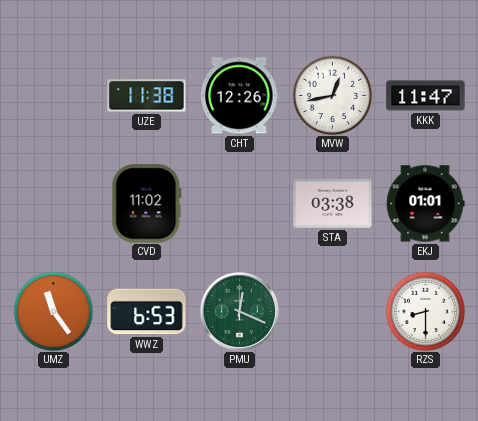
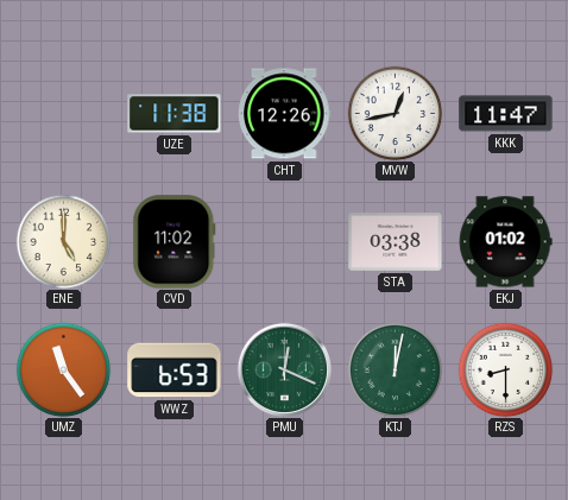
ENE: none -> 5:00 (63, 241)
EKJ: 01:01 -> 01:02 (505, 242)
KTJ: none -> 12:02 (395, 369)
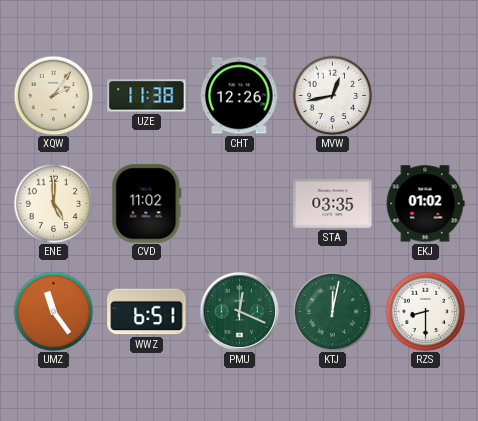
XQW: none -> 2:06 (53, 95)
KKK: 11:47 -> none (506, 114)
STA: 03:38 -> 03:35 (333, 204)
WWZ: 6:53 -> 6:51 (147, 312)
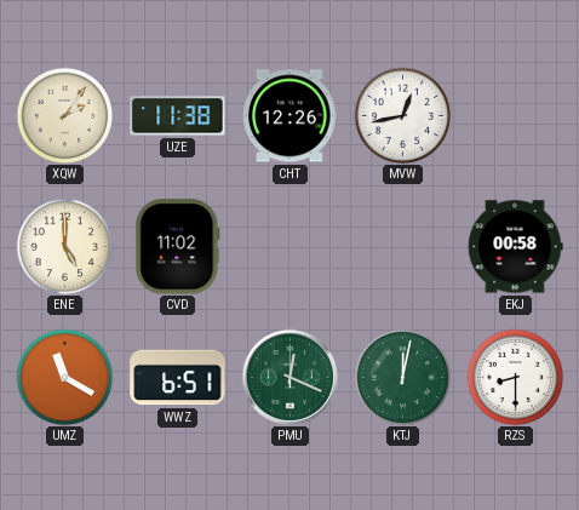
STA: 03:35 -> none (333, 204)
EKJ: 01:02 -> 00:58 (515, 247)
UMZ: 11:24 -> 11:20 (64, 377)
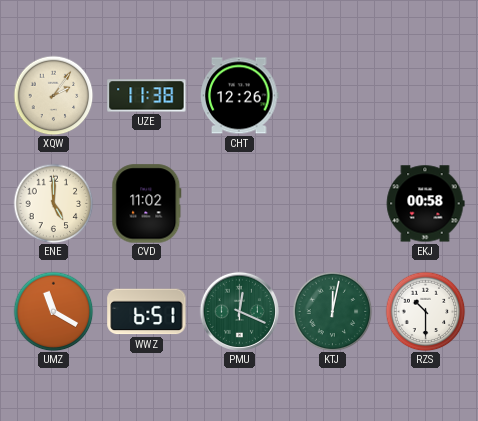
MVW: 12:43 -> none (402, 115)
RZS: 8:30 -> 10:30 (425, 311)
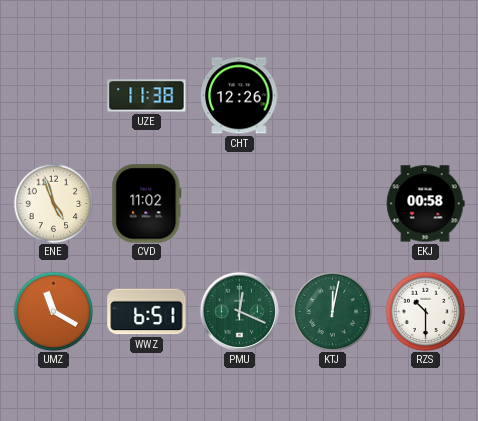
XQW: 2:06 -> none (53, 95)
ENE: 5:00 -> 4:57 (53, 203)
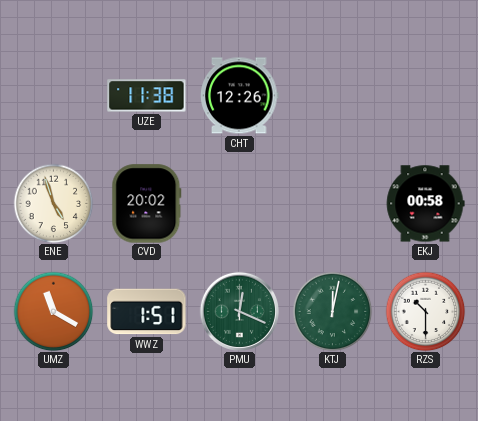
CVD: 11:02 -> 20:02 (147, 204)
WWZ: 6:51 -> 1:51 (147, 312)
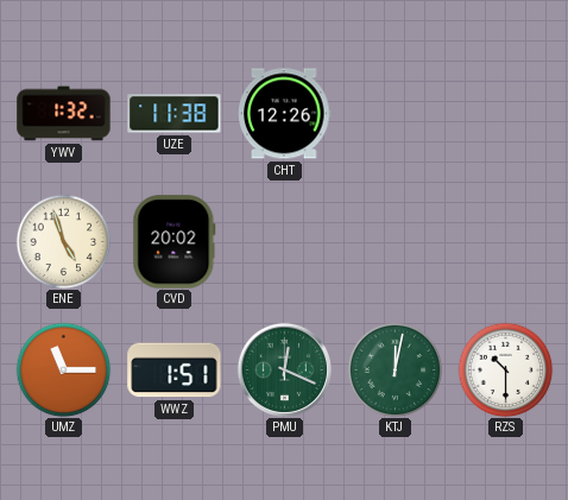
YWV: none -> 1:32 (64, 114)
EKJ: 00:58 -> none (425, 204)
UMZ: 11:20 -> 11:15 (63, 369)
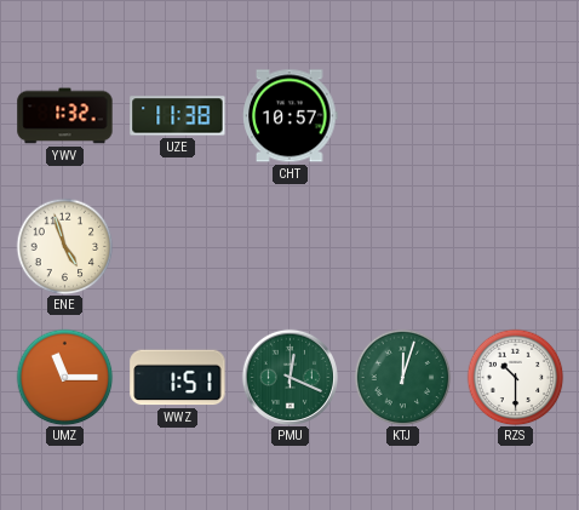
CHT: 12:26 -> 10:57 (291, 116)
CVD: 20:02 -> none (175, 242)
KTJ: 12:02 -> 12:03 (402, 377)
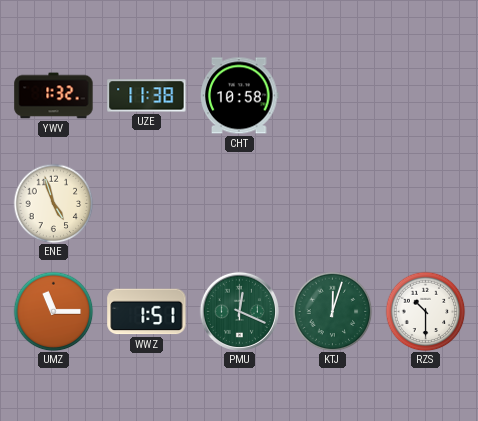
CHT: 10:57 -> 10:58 (240, 96)
